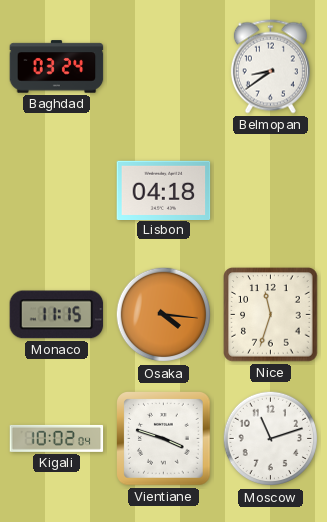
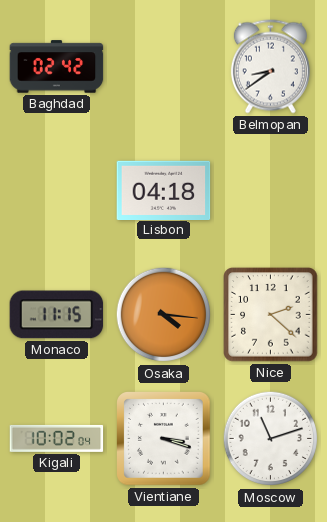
Baghdad: 03:24 -> 02:42 (57, 67)
Nice: 11:33 -> 2:22 (271, 315)
Vientiane: 3:48 -> 3:18 (164, 439)
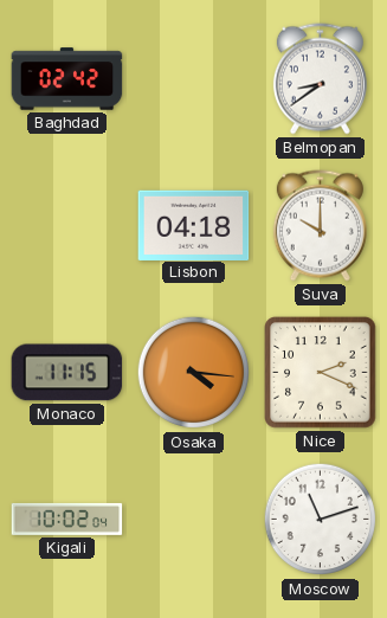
Suva: none -> 10:00 (320, 226)
Nice: 2:22 -> 2:19 (321, 373)
Vientiane: 3:18 -> none (164, 439)
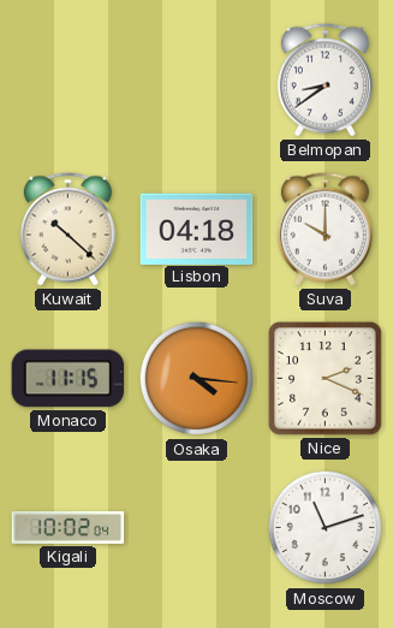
Baghdad: 02:42 -> none (67, 79)
Kuwait: none -> 10:22 (67, 230)
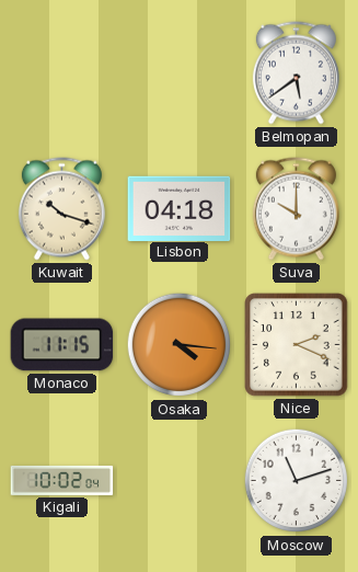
Belmopan: 8:39 -> 5:39 (296, 73)
Kuwait: 10:22 -> 10:18 (61, 209)
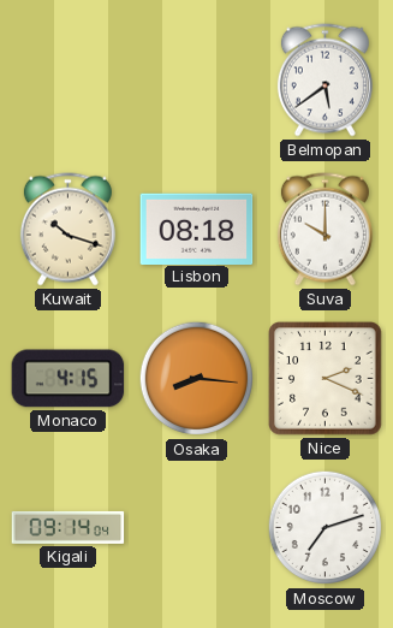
Lisbon: 04:18 -> 08:18 (197, 229)
Monaco: 11:15 -> 4:15 (69, 379)
Osaka: 4:16 -> 8:16 (197, 379)
Kigali: 10:02 -> 09:14 (69, 527)
Moscow: 11:12 -> 7:12 (326, 528)
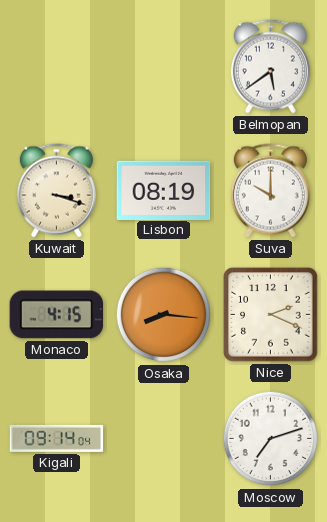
Kuwait: 10:18 -> 3:18 (56, 191)
Lisbon: 08:18 -> 08:19 (164, 190)
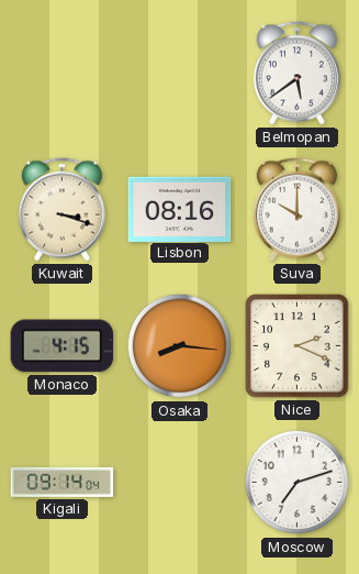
Lisbon: 08:19 -> 08:16 (180, 209)
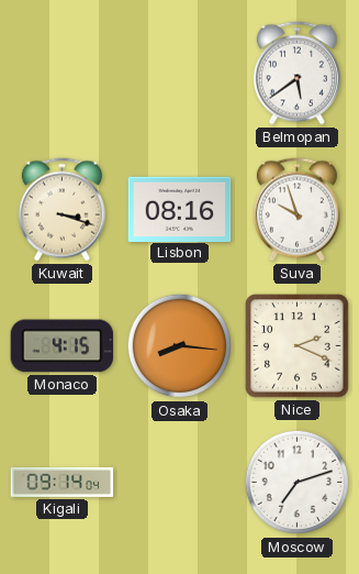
Suva: 10:00 -> 9:57 (296, 210)
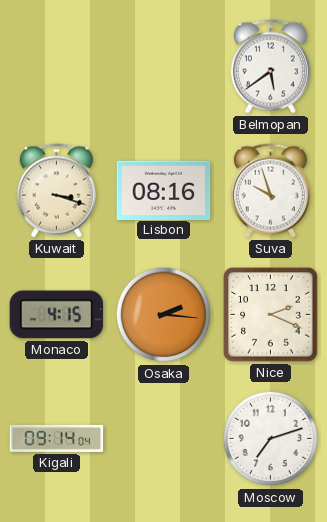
Osaka: 8:16 -> 2:16 (164, 315)
